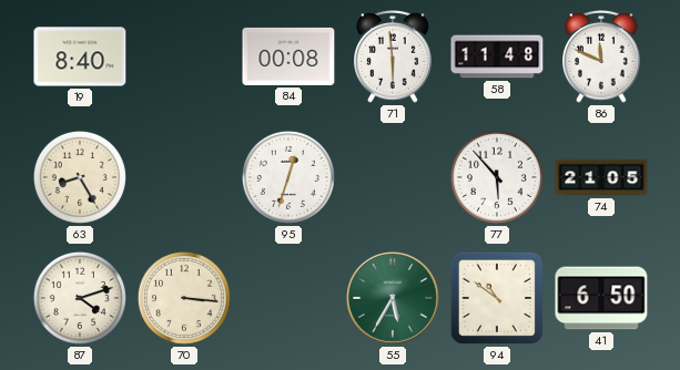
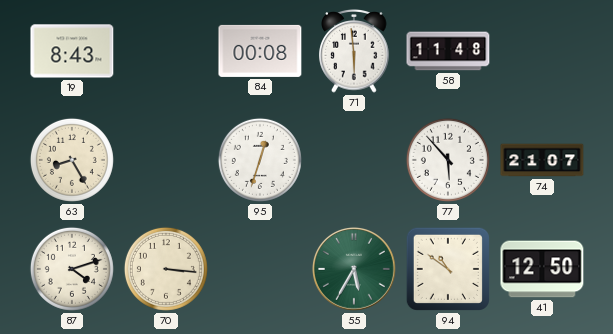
19: 8:40 -> 8:43 (72, 51)
86: 11:49 -> none (601, 56)
74: 21:05 -> 21:07 (542, 160)
41: 6:50 -> 12:50 (542, 269)
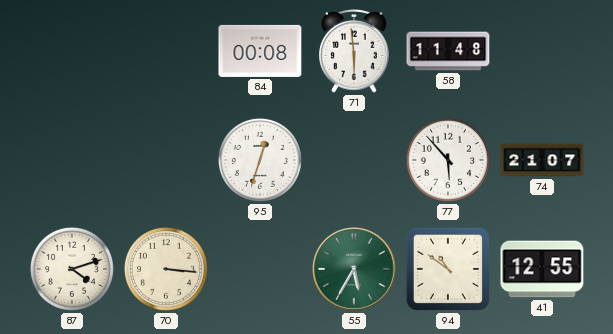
19: 8:43 -> none (72, 51)
63: 8:25 -> none (72, 160)
41: 12:50 -> 12:55 (542, 269)
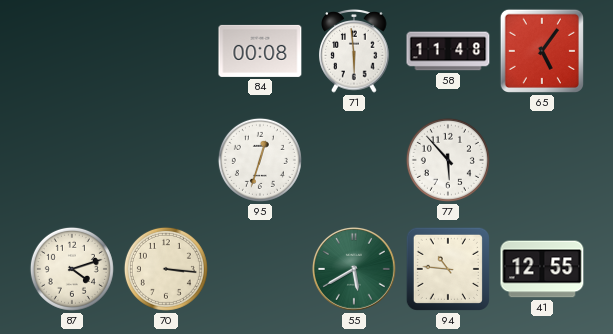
65: none -> 5:06 (542, 51)
74: 21:07 -> none (542, 160)
55: 5:35 -> 5:40 (354, 269)
94: 10:51 -> 10:46 (448, 269)
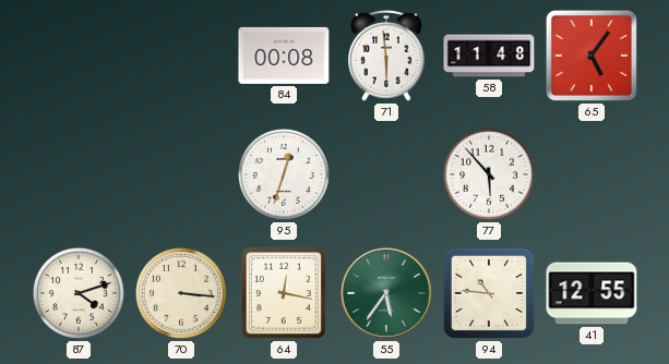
64: none -> 12:17 (284, 293)
55: 5:40 -> 5:36 (386, 293)
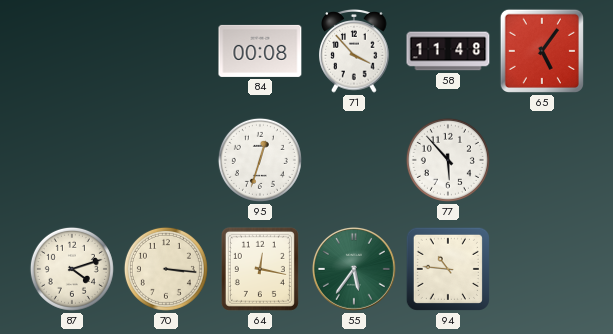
71: 5:59 -> 3:53 (354, 51)
41: 12:55 -> none (592, 293)
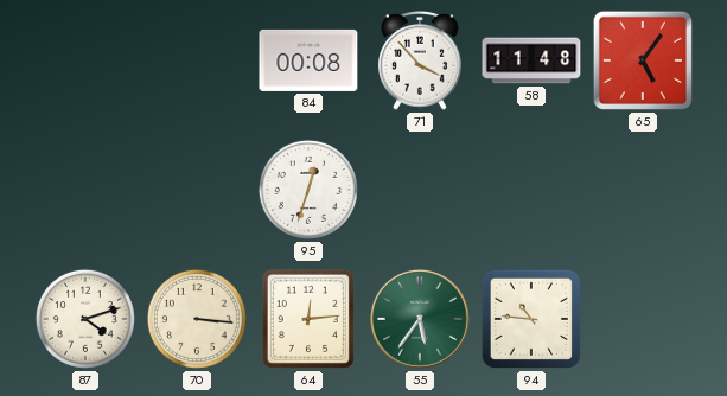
77: 5:53 -> none (448, 160)
64: 12:17 -> 12:14 (308, 319)
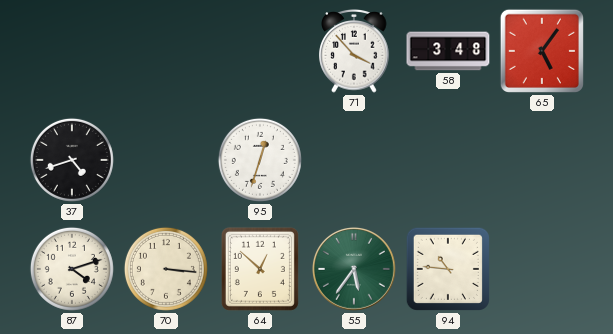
84: 00:08 -> none (308, 60)
58: 11:48 -> 3:48 (448, 51)
37: none -> 4:42 (72, 160)
64: 12:14 -> 12:52 (260, 269)
